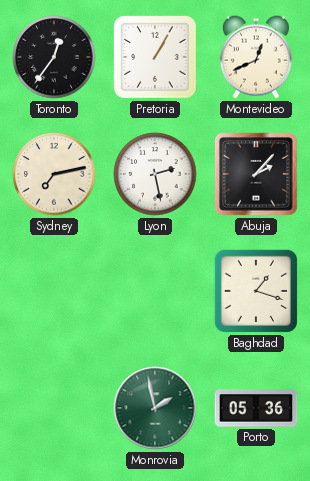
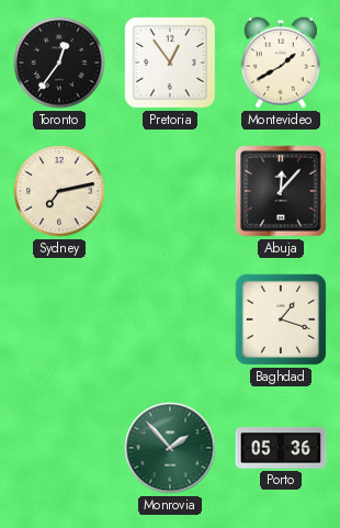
Pretoria: 1:05 -> 12:54 (170, 63)
Montevideo: 12:41 -> 1:40 (281, 63)
Lyon: 2:28 -> none (155, 174)
Abuja: 2:07 -> 12:07 (281, 191)
Monrovia: 1:58 -> 1:53 (170, 448)
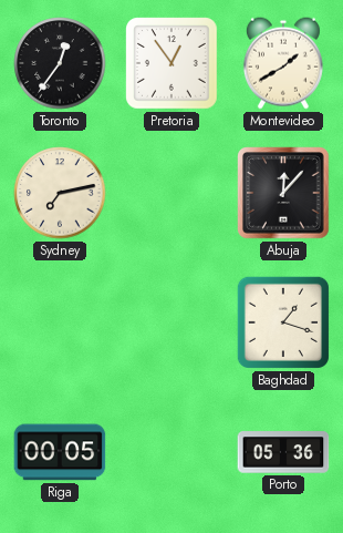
Riga: none -> 00:05 (60, 452)
Monrovia: 1:53 -> none (170, 448)
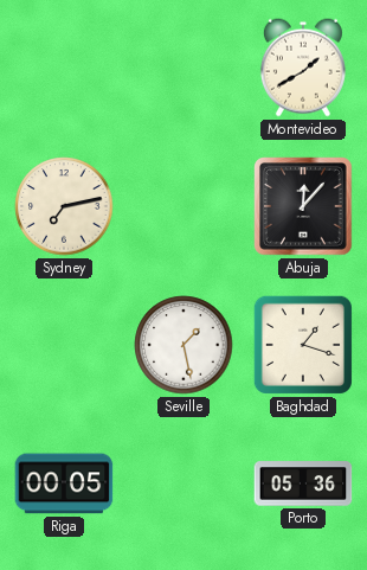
Toronto: 12:36 -> none (60, 63)
Pretoria: 12:54 -> none (171, 63)
Seville: none -> 1:28 (183, 345)
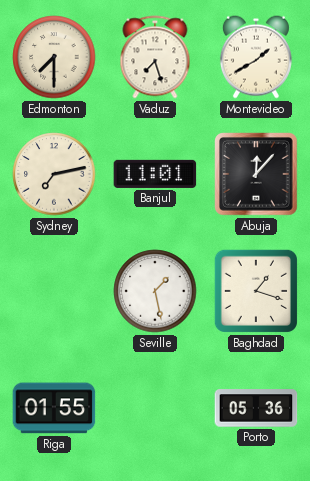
Edmonton: none -> 7:30 (54, 57)
Vaduz: none -> 7:27 (155, 57)
Banjul: none -> 11:01 (155, 174)
Riga: 00:05 -> 01:55 (54, 408)
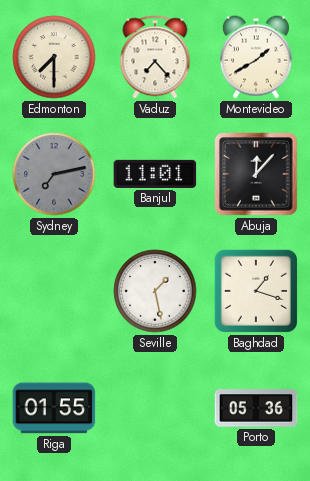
Vaduz: 7:27 -> 7:23 (155, 57)
Sydney dial: cream -> grey (54, 174)
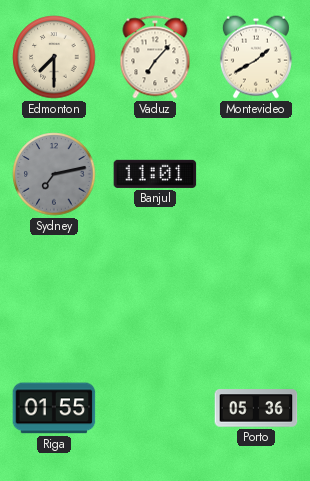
Vaduz: 7:23 -> 7:07 (155, 57)
Abuja: 12:07 -> none (256, 174)
Seville: 1:28 -> none (155, 291)
Baghdad: 1:18 -> none (256, 291)
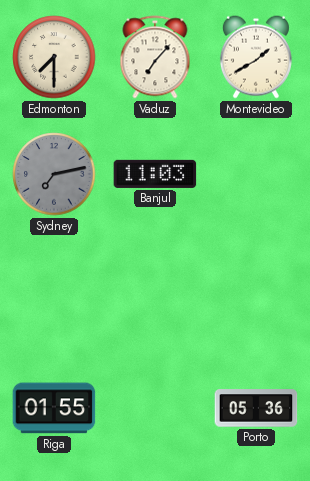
Banjul: 11:01 -> 11:03 (155, 174)
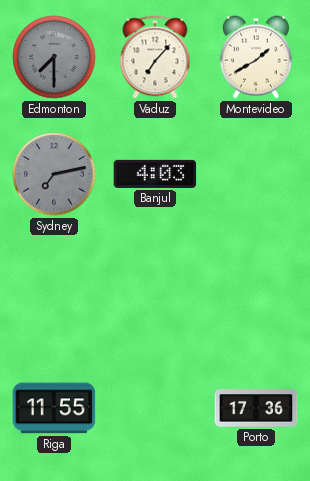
Edmonton dial: cream -> grey (54, 57)
Banjul: 11:03 -> 4:03 (155, 174)
Riga: 01:55 -> 11:55 (54, 408)
Porto: 05:36 -> 17:36 (256, 408)
